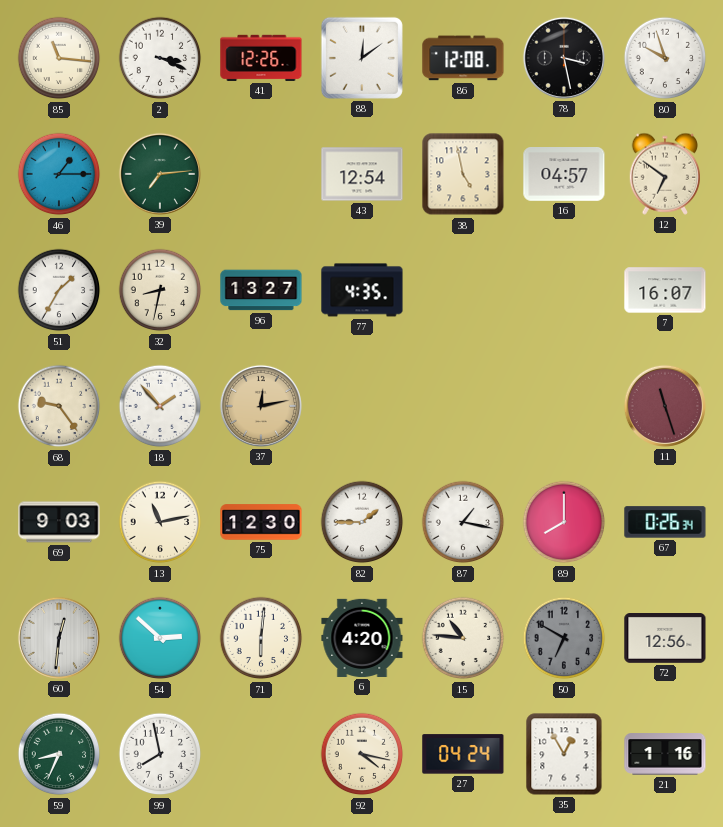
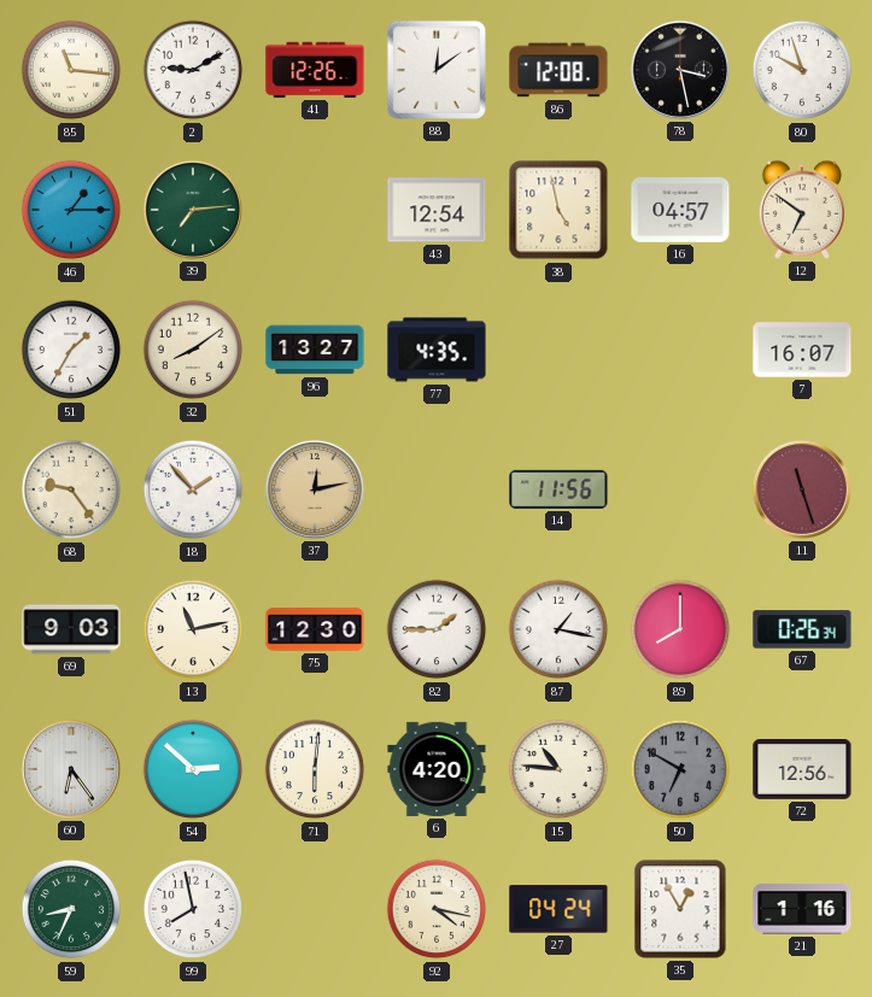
2: 3:19 -> 9:10 (193, 70)
32: 8:32 -> 8:09 (193, 350)
14: none -> 11:56 (558, 489)
60: 12:31 -> 6:24 (71, 769)
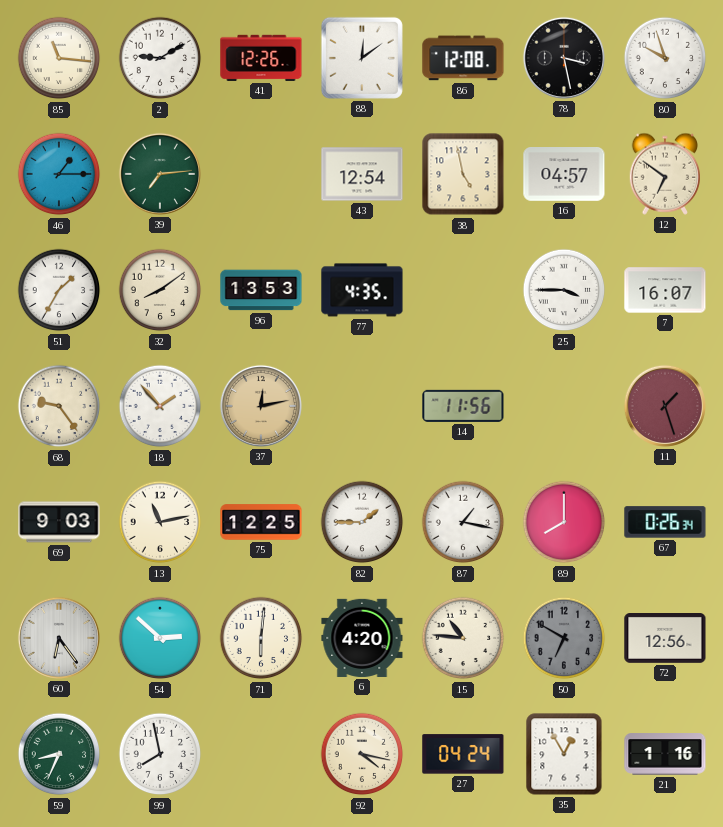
96: 13:27 -> 13:53 (261, 290)
25: none -> 3:45 (564, 290)
11: 11:27 -> 1:27 (665, 406)
75: 12:30 -> 12:25 (261, 522)
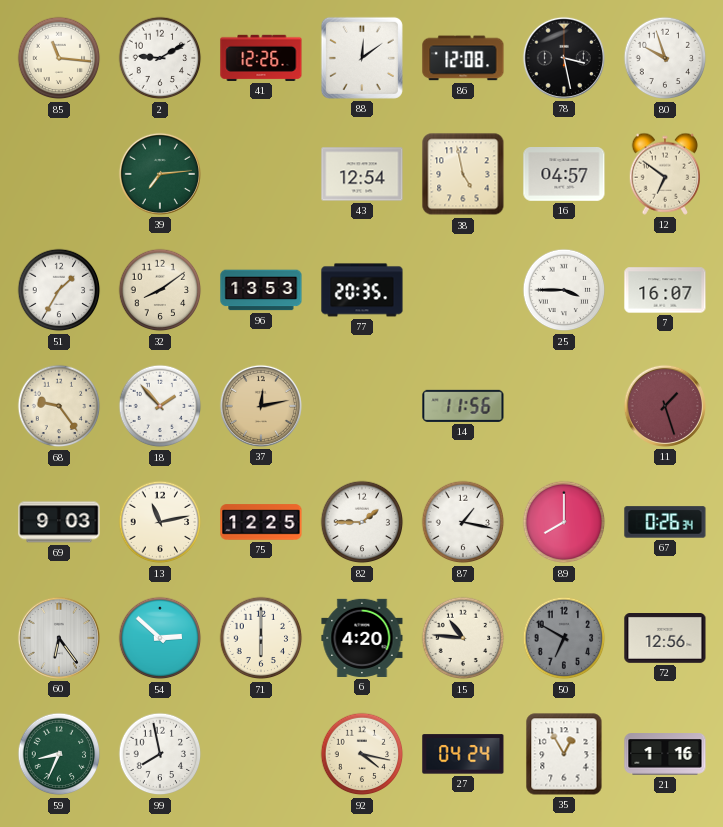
46: 1:15 -> none (59, 174)
77: 4:35 -> 20:35 (362, 290)
71: 6:01 -> 6:00 (261, 638)
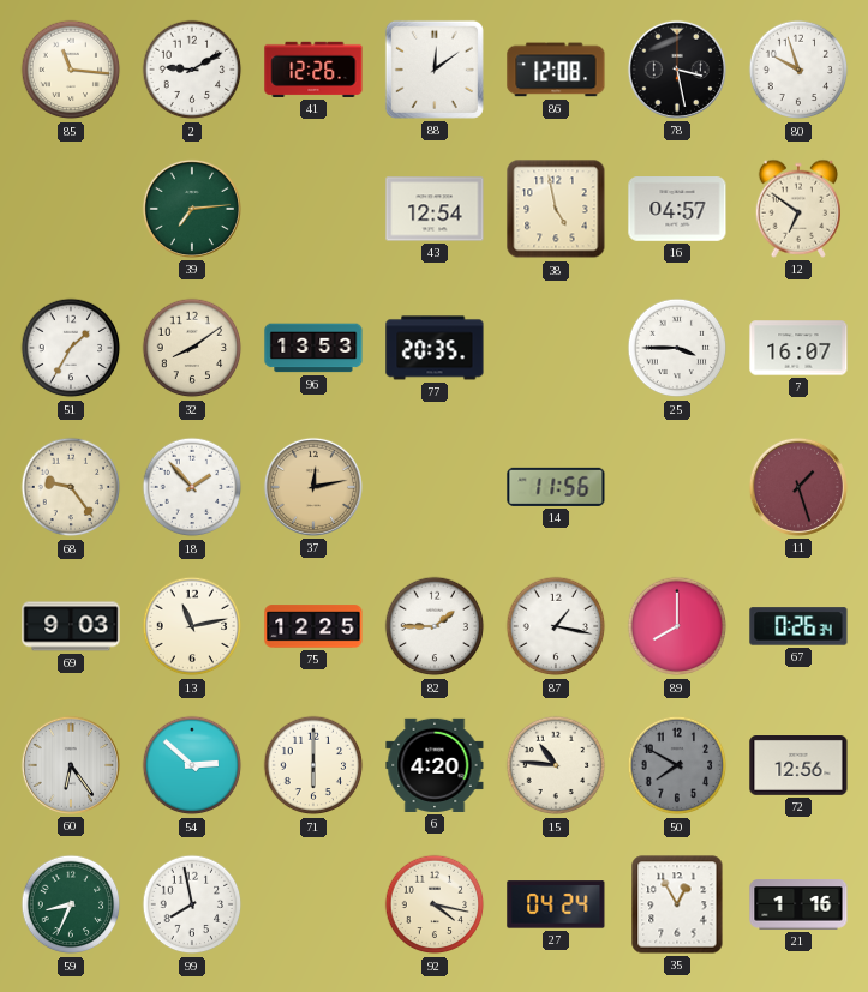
50: 6:50 -> 7:50 (677, 765)
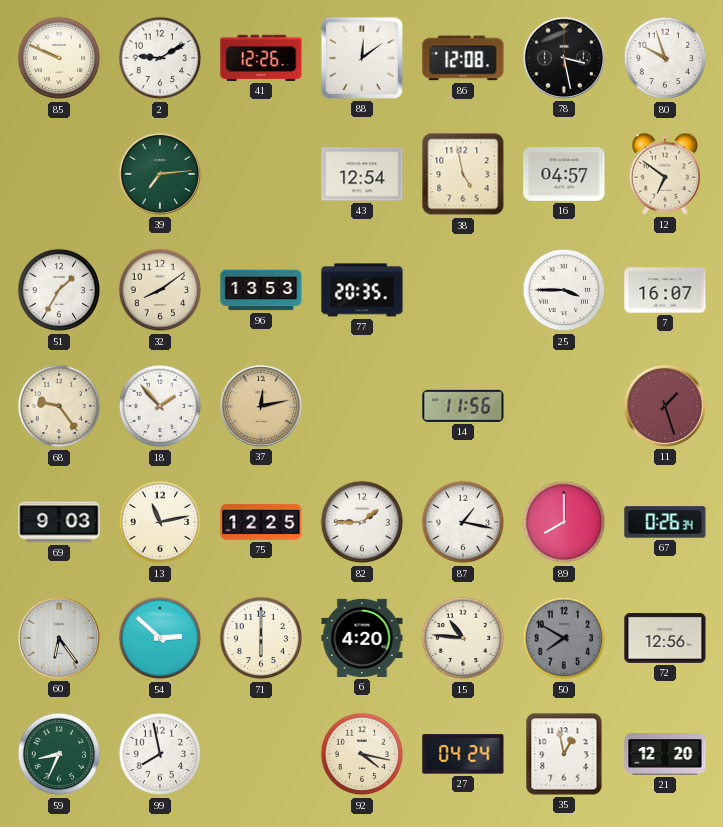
85: 11:16 -> 9:49 (59, 58)
35: 12:55 -> 12:58 (564, 754)
21: 1:16 -> 12:20 (665, 754)
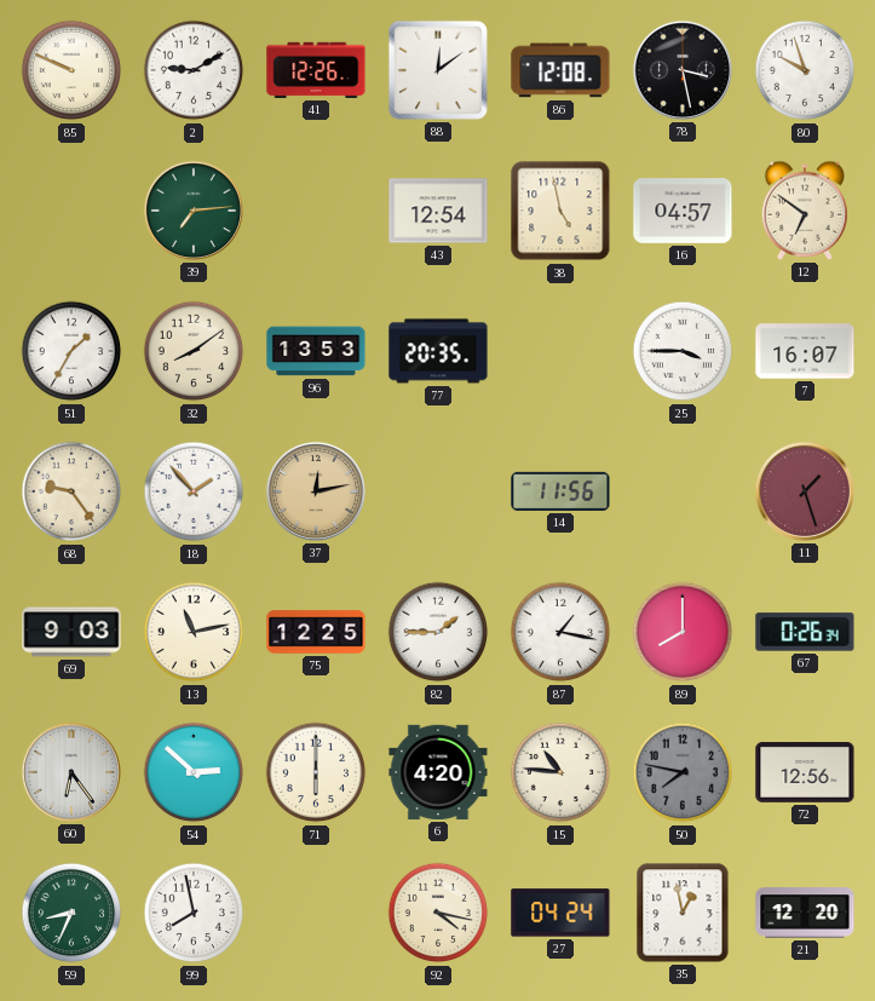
50: 7:50 -> 7:47 (683, 772)
